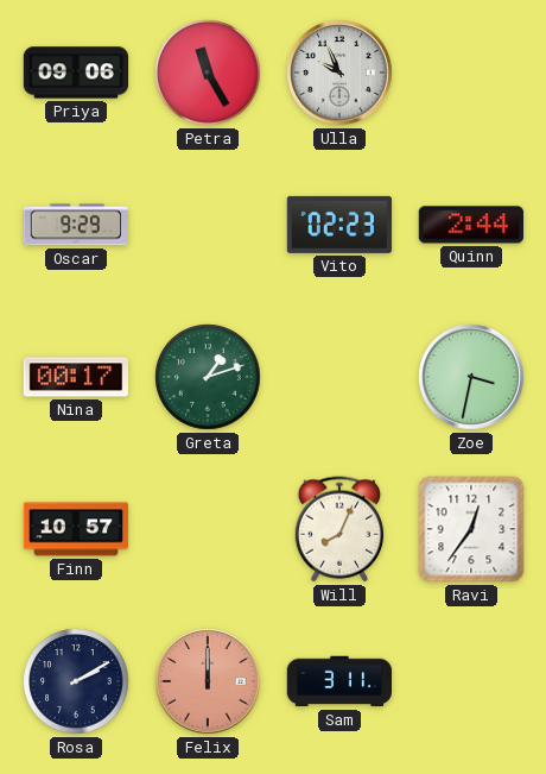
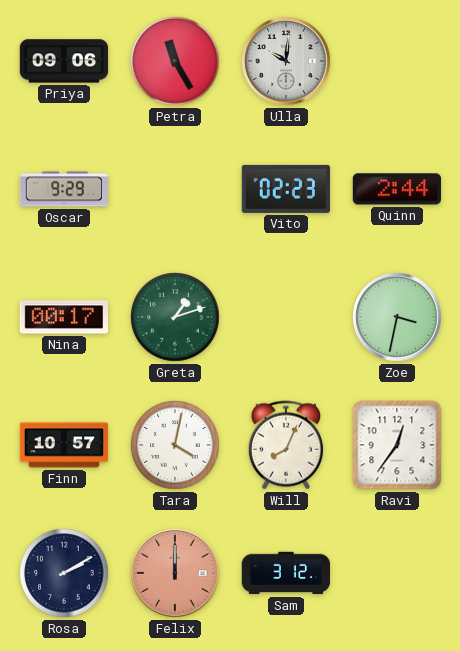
Ulla: 9:56 -> 10:01 (286, 61)
Tara: none -> 4:02 (175, 445)
Sam: 3:11 -> 3:12 (285, 573)
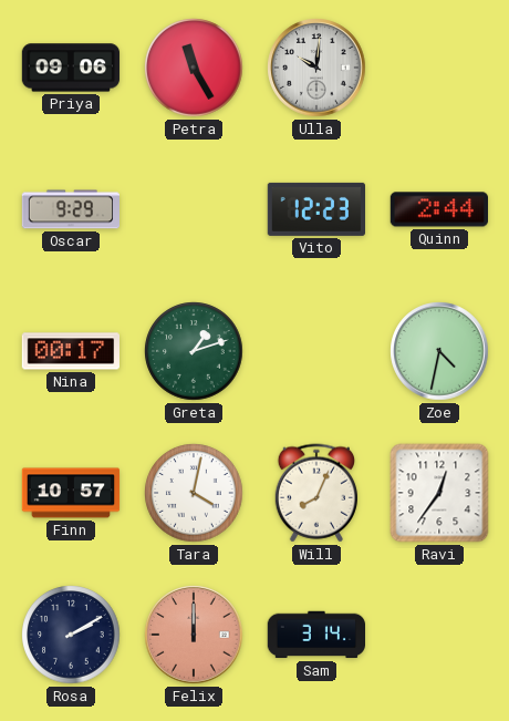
Vito: 02:23 -> 12:23 (315, 209)
Zoe: 3:32 -> 4:32 (439, 351)
Sam: 3:12 -> 3:14 (315, 635)
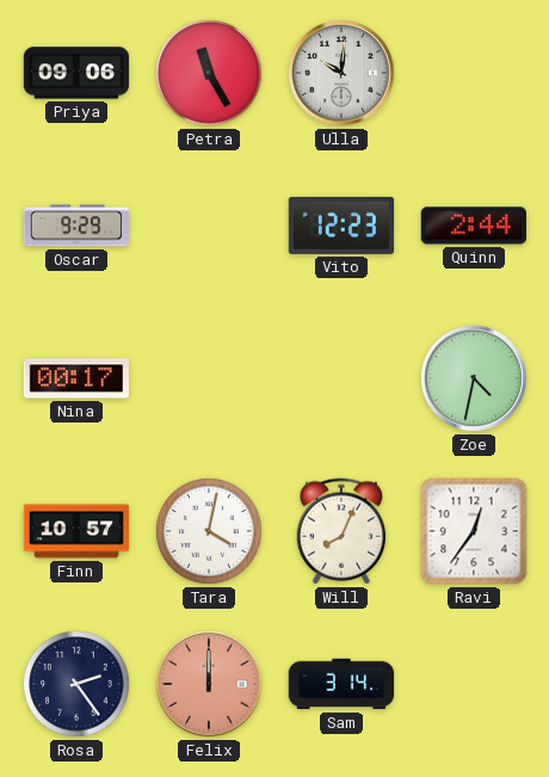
Greta: 1:12 -> none (194, 351)
Rosa: 2:10 -> 2:24 (76, 684)
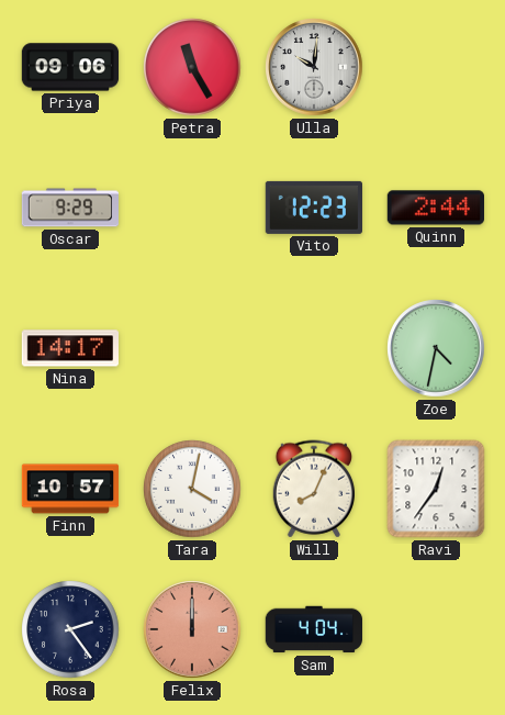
Nina: 00:17 -> 14:17 (69, 348)
Sam: 3:14 -> 4:04 (313, 629)
